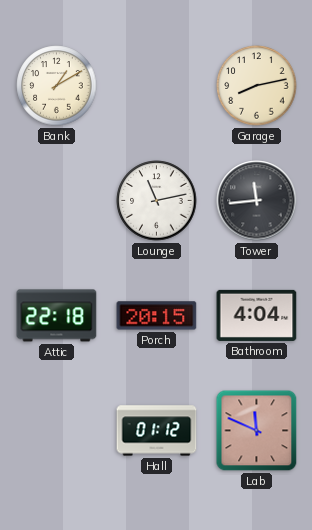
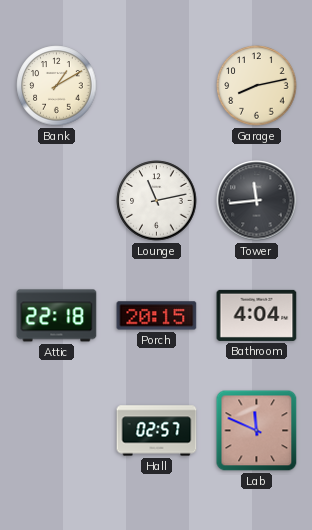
Hall: 01:12 -> 02:57 (157, 431)
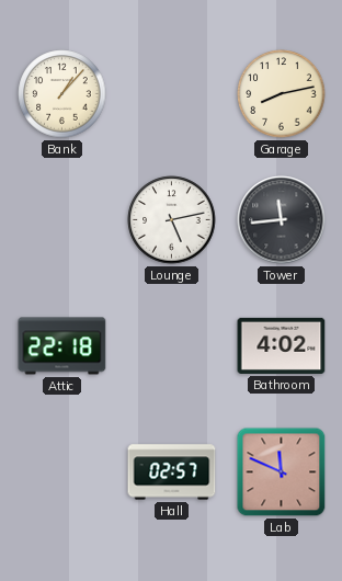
Bank: 1:10 -> 1:07 (62, 94)
Lounge: 11:13 -> 5:13 (172, 220)
Porch: 20:15 -> none (157, 316)
Bathroom: 4:04 -> 4:02 (282, 345)
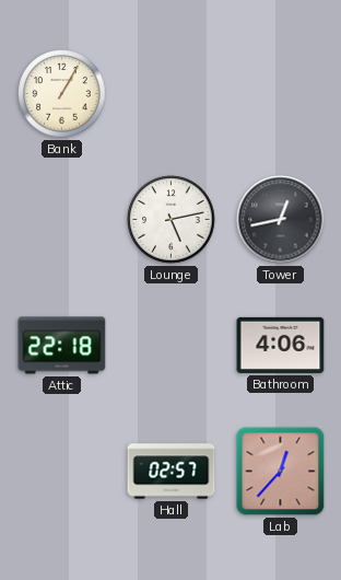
Bank: 1:07 -> 1:05 (62, 94)
Garage: 8:13 -> none (282, 94)
Tower: 11:44 -> 12:43 (281, 220)
Bathroom: 4:02 -> 4:06 (281, 345)
Lab: 11:49 -> 12:37 (281, 472)
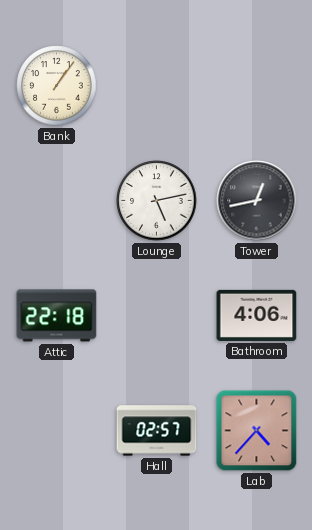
Bank: 1:05 -> 1:06 (57, 86)
Lab: 12:37 -> 4:37 (257, 431)
